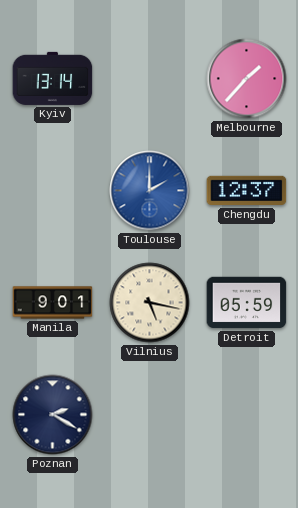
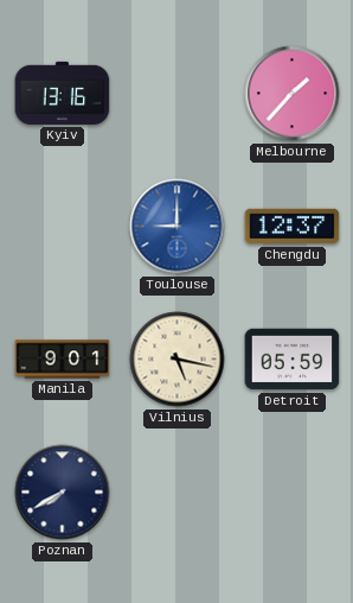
Kyiv: 13:14 -> 13:16 (63, 93)
Toulouse: 2:00 -> 9:00 (178, 227)
Poznan: 2:20 -> 7:40 (63, 493)
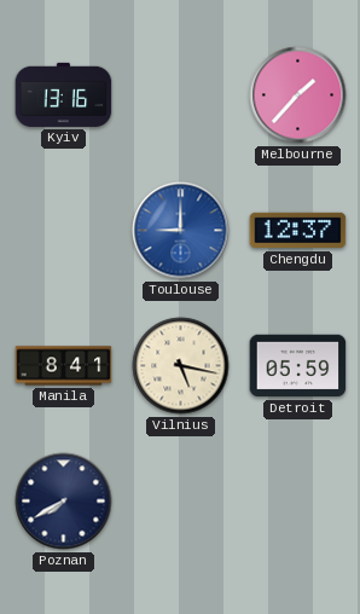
Manila: 9:01 -> 8:41 (64, 366)
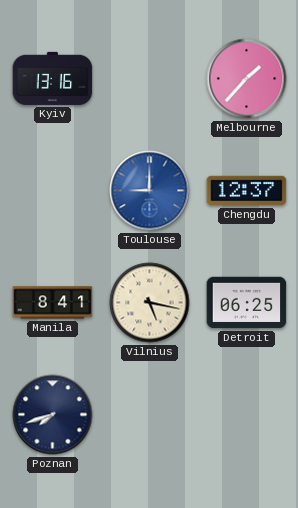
Detroit: 05:59 -> 06:25 (247, 303)
Poznan: 7:40 -> 7:42 (53, 415)
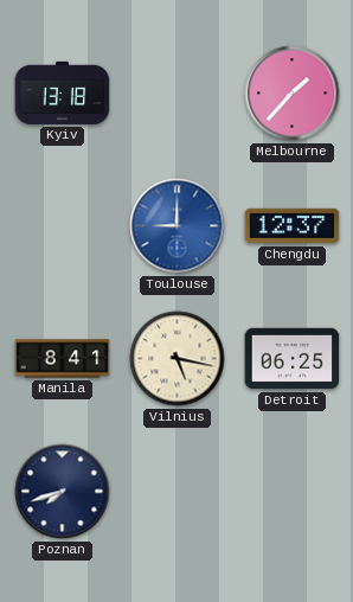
Kyiv: 13:16 -> 13:18 (63, 92)
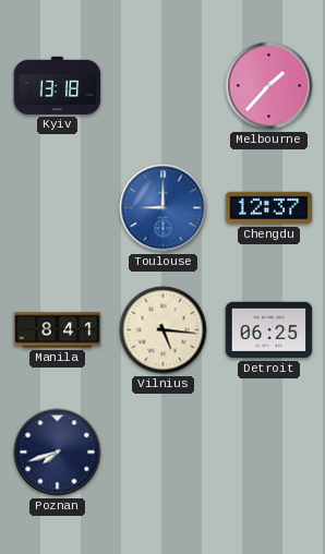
Vilnius: 5:17 -> 5:16 (164, 330)
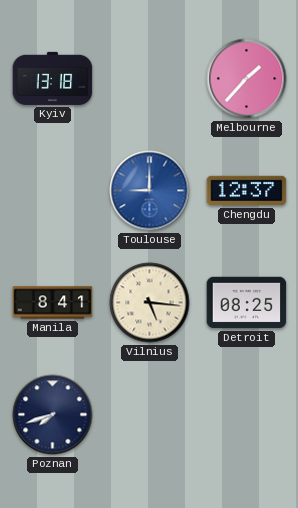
Detroit: 06:25 -> 08:25 (247, 303)
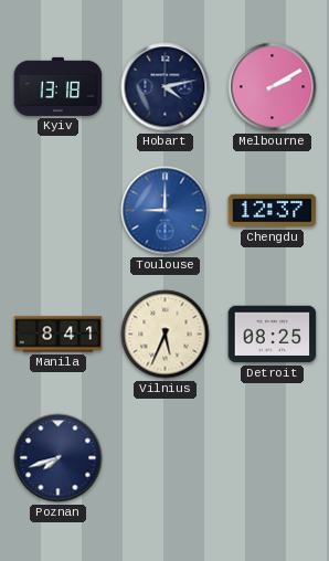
Hobart: none -> 4:13 (166, 87)
Melbourne: 1:37 -> 2:10 (273, 87)
Vilnius: 5:16 -> 5:34 (166, 335)
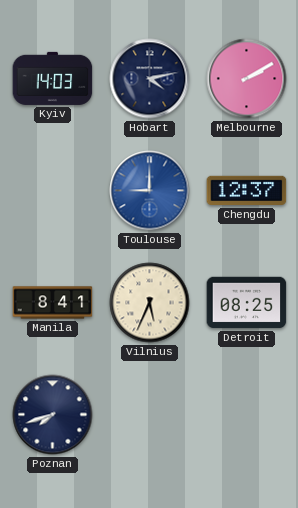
Kyiv: 13:18 -> 14:03 (53, 78)
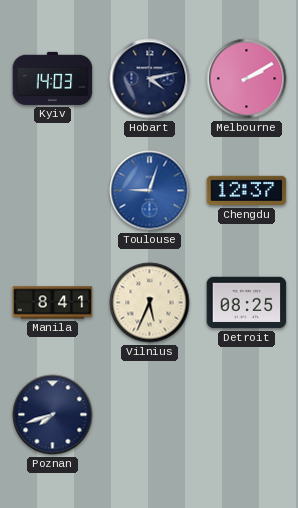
Toulouse: 9:00 -> 9:03 (150, 191)
